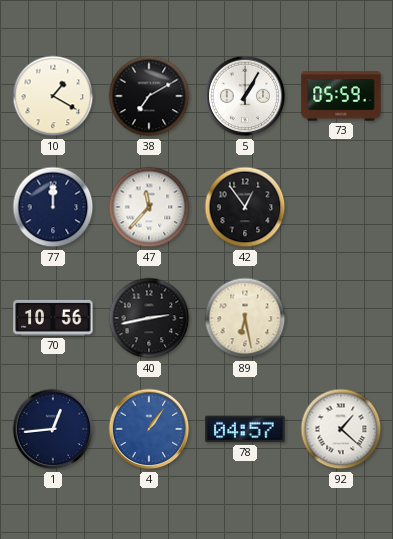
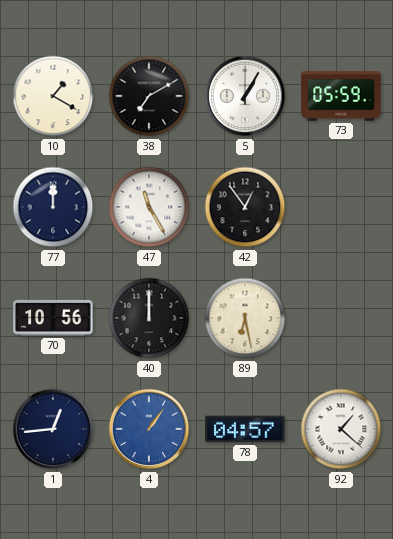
47: 11:37 -> 11:25 (149, 207)
40: 2:43 -> 12:00 (149, 318)
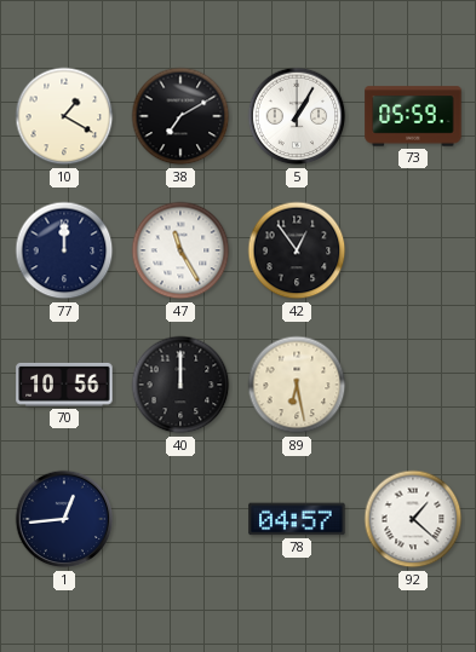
4: 1:06 -> none (149, 429)
